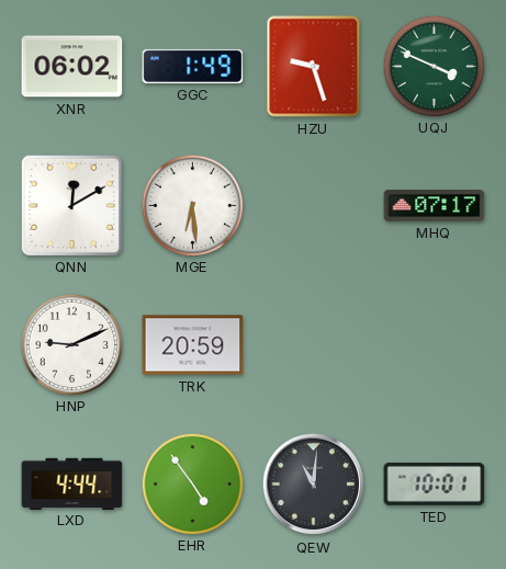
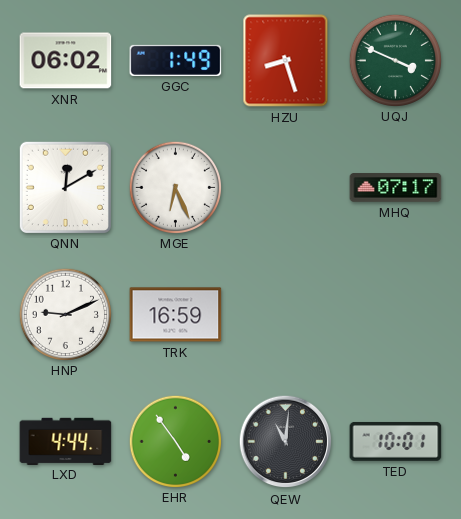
HZU: 9:27 -> 8:27 (286, 61)
MGE: 6:29 -> 6:26 (175, 187)
TRK: 20:59 -> 16:59 (176, 315)
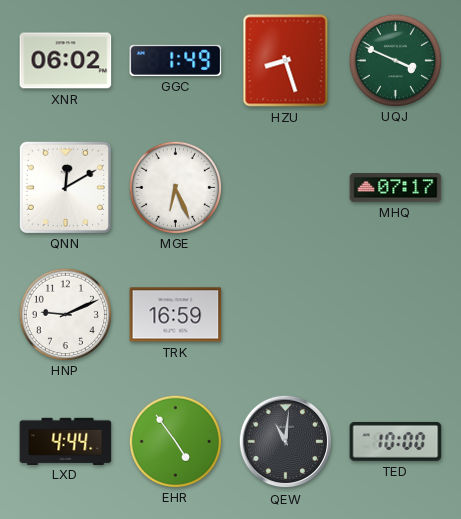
TED: 10:01 -> 10:00 (396, 442)
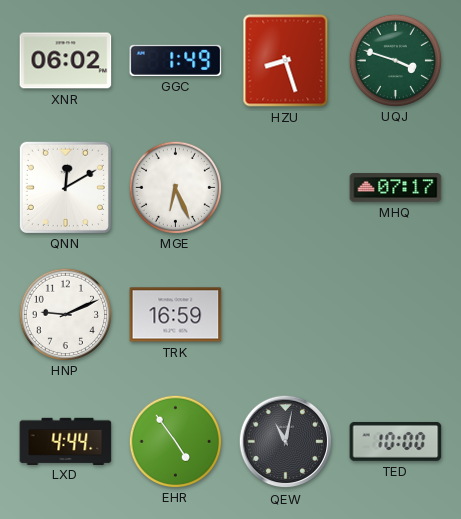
UQJ: 3:49 -> 3:48 (395, 60)
QEW: 11:01 -> 11:02 (286, 442)
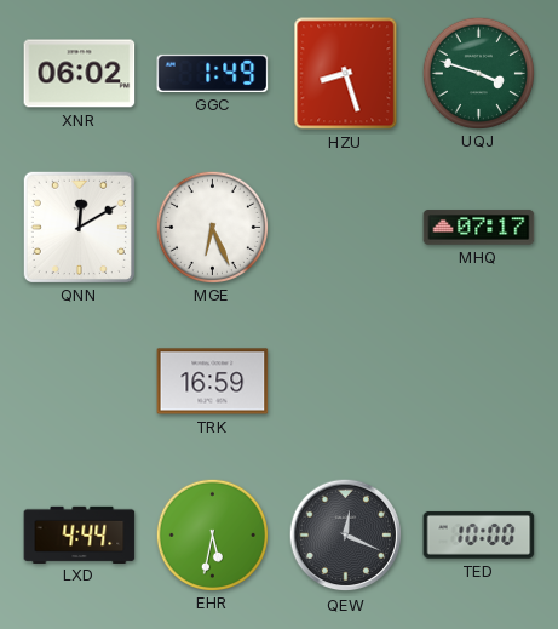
HNP: 9:11 -> none (65, 314)
EHR: 4:54 -> 5:32 (212, 534)
QEW: 11:02 -> 12:19 (346, 536)
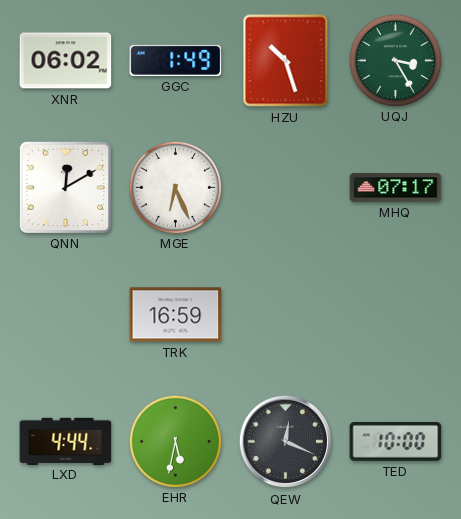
HZU: 8:27 -> 10:27 (286, 61)
UQJ: 3:48 -> 3:25 (395, 60)
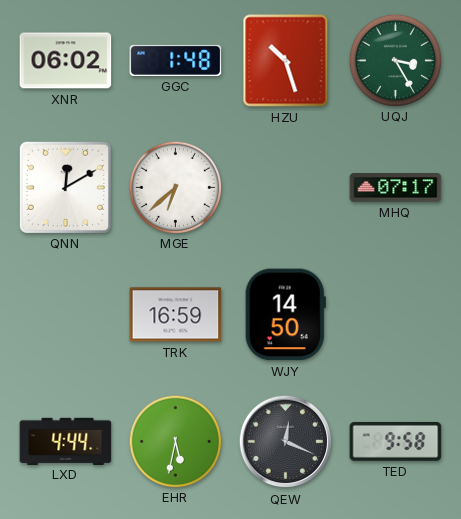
GGC: 1:49 -> 1:48 (176, 60)
MGE: 6:26 -> 6:38 (175, 187)
WJY: none -> 14:50 (285, 315)
TED: 10:00 -> 9:58 (396, 442)
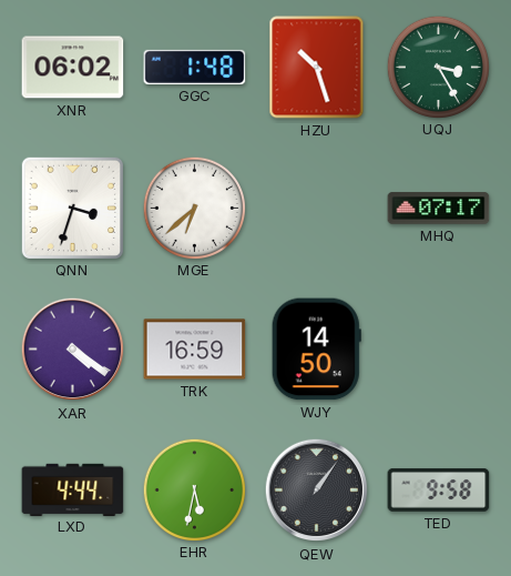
QNN: 12:10 -> 3:33 (72, 208)
XAR: none -> 4:21 (73, 350)
QEW: 12:19 -> 1:06 (317, 491)
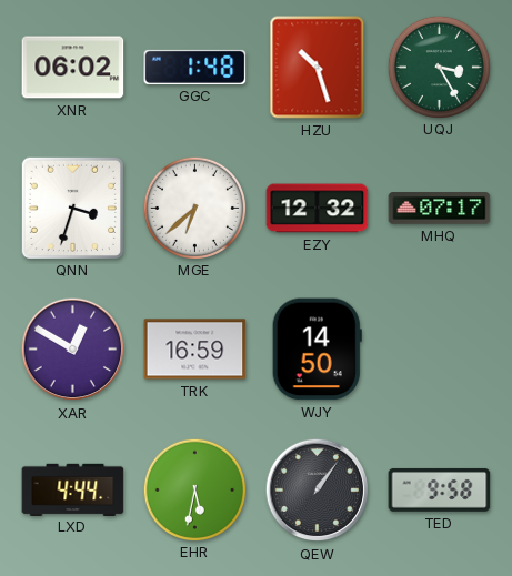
EZY: none -> 12:32 (318, 209)
XAR: 4:21 -> 12:50 (73, 350)
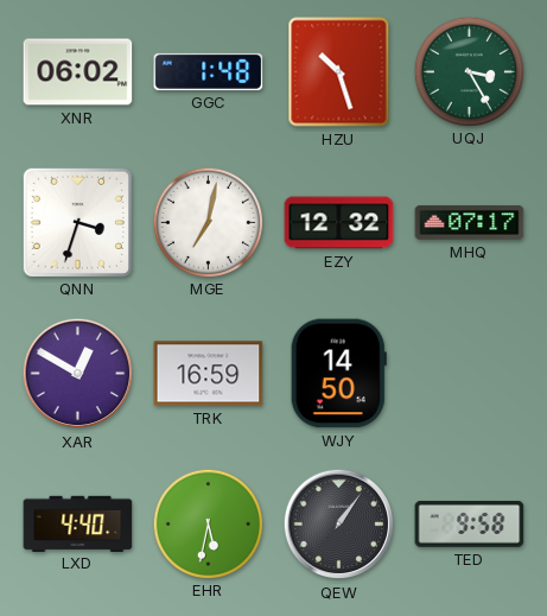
MGE: 6:38 -> 7:02 (208, 222)
LXD: 4:44 -> 4:40 (78, 523)
